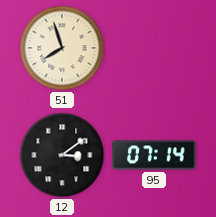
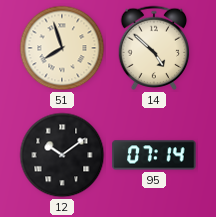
14: none -> 4:52 (154, 48)
12: 3:09 -> 10:09 (62, 155)
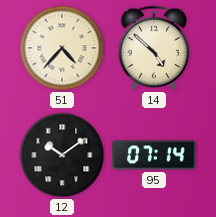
51: 7:57 -> 4:37 (62, 48)
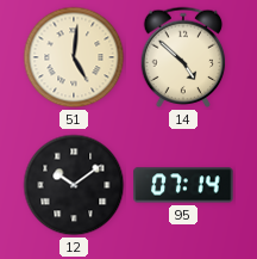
51: 4:37 -> 5:01 (74, 57)
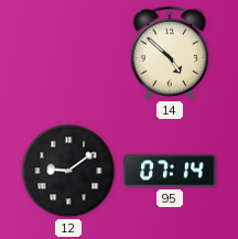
51: 5:01 -> none (74, 57)
12: 10:09 -> 9:09 (68, 171)
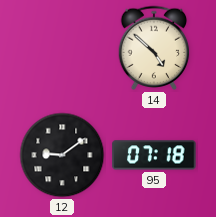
95: 07:14 -> 07:18 (154, 155)
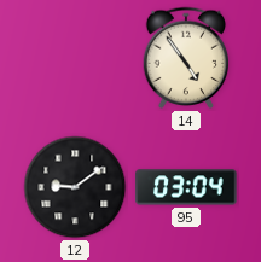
14: 4:52 -> 4:54 (186, 58)
95: 07:18 -> 03:04 (186, 187)
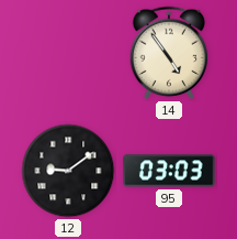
95: 03:04 -> 03:03 (169, 171)
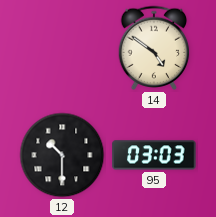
14: 4:54 -> 4:51 (154, 48)
12: 9:09 -> 10:30 (62, 155)
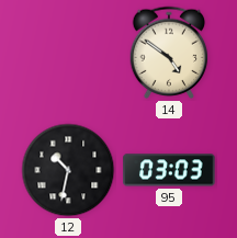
12: 10:30 -> 10:32 (68, 170)
